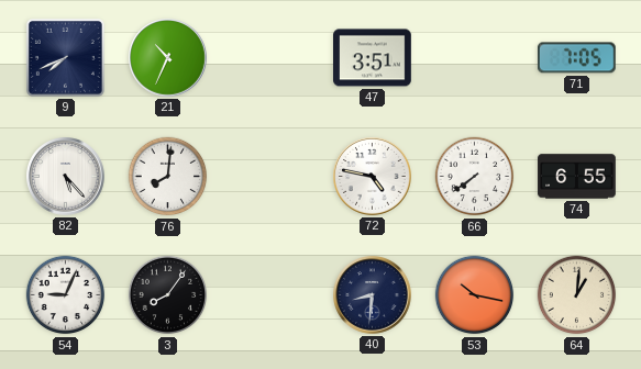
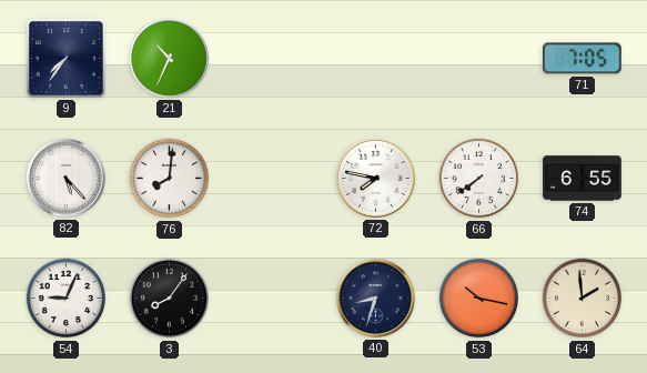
9: 7:41 -> 7:36 (65, 58)
47: 3:51 -> none (373, 58)
72: 4:47 -> 7:47 (376, 179)
40: 8:31 -> 8:33 (376, 299)
64: 1:01 -> 1:59 (583, 299)
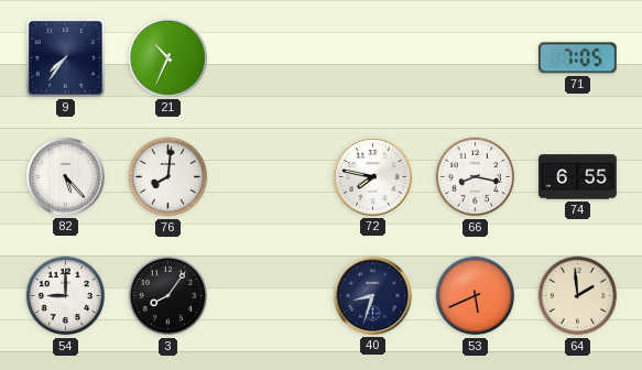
66: 7:39 -> 8:17 (476, 177)
54: 9:04 -> 9:00 (66, 296)
53: 10:17 -> 5:41 (476, 296)
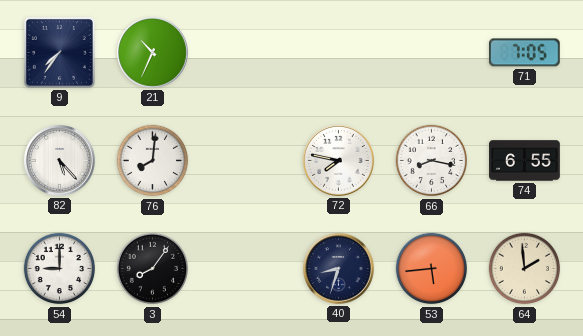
53: 5:41 -> 5:44 (432, 269)
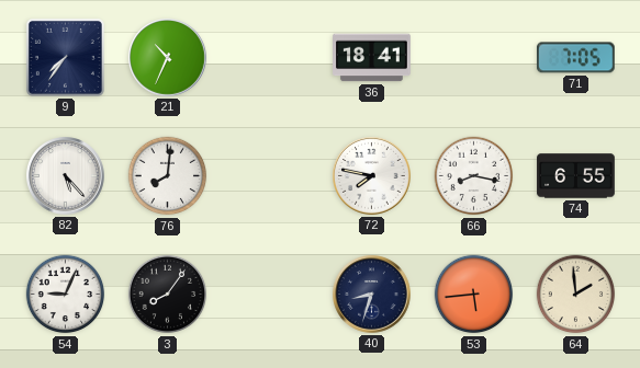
36: none -> 18:41 (372, 58)
54: 9:00 -> 9:04 (66, 295)
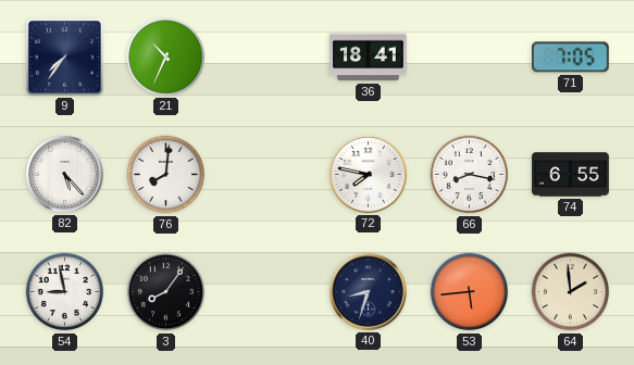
54: 9:04 -> 8:58 (65, 292)
